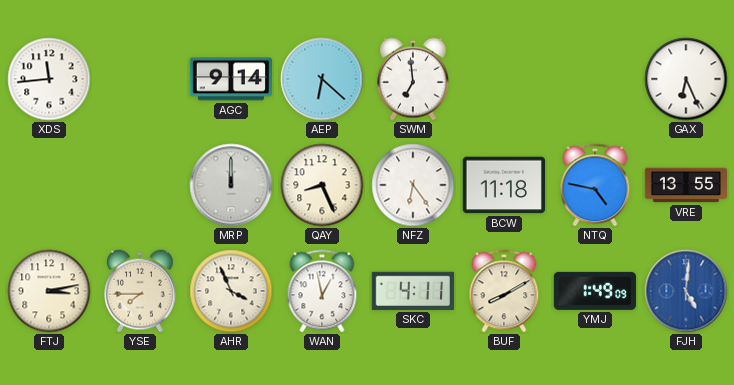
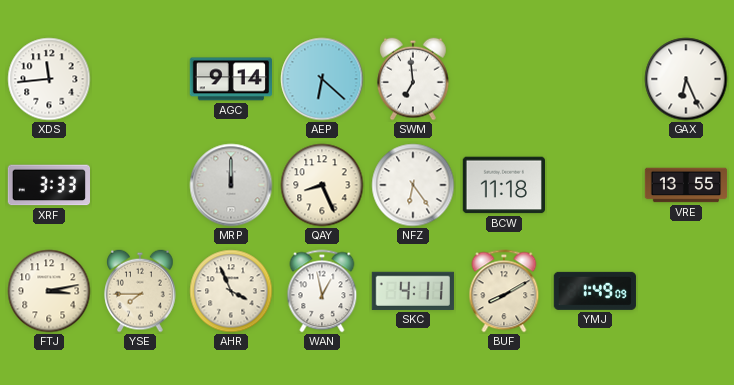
XRF: none -> 3:33 (48, 185)
NTQ: 4:47 -> none (595, 185)
FJH: 5:01 -> none (686, 291)
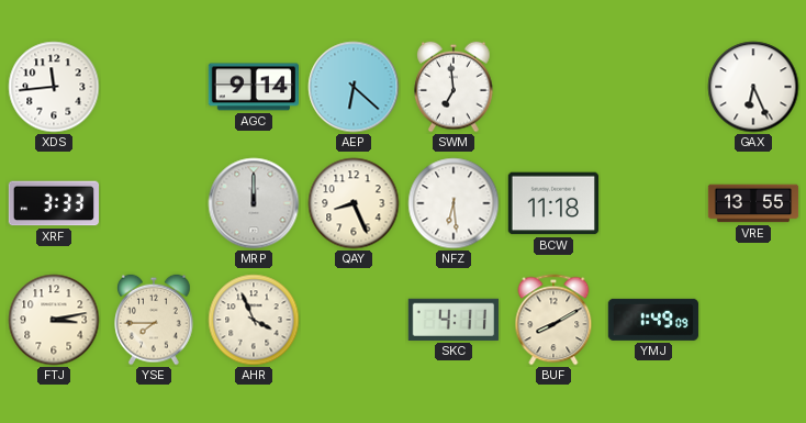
NFZ: 6:24 -> 6:29 (454, 203)
WAN: 12:58 -> none (322, 291)
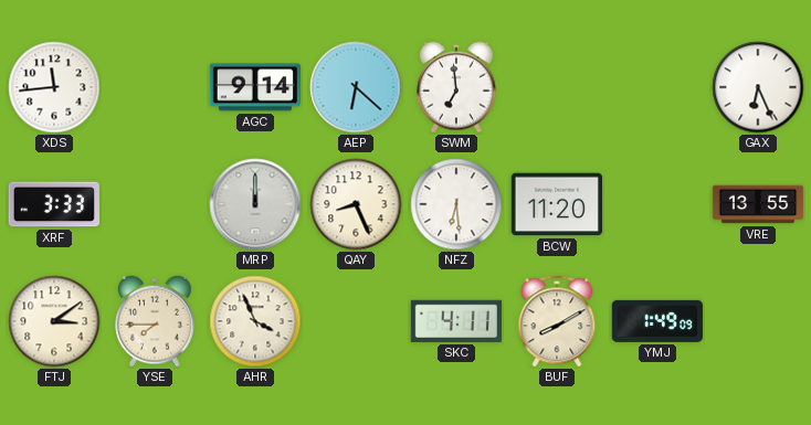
BCW: 11:18 -> 11:20 (556, 204)
FTJ: 3:13 -> 3:09 (54, 321)
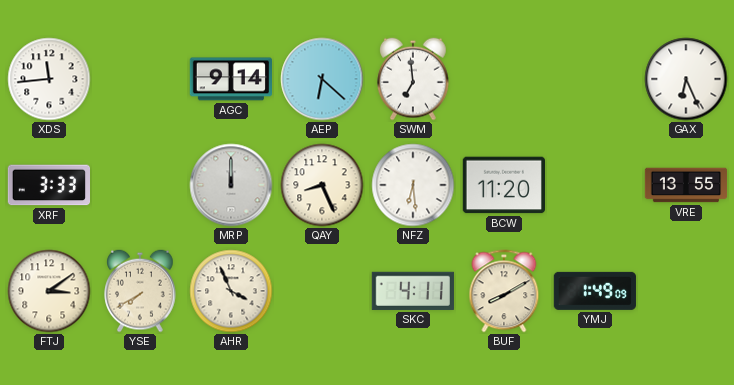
YSE: 7:45 -> 7:40 (140, 291)
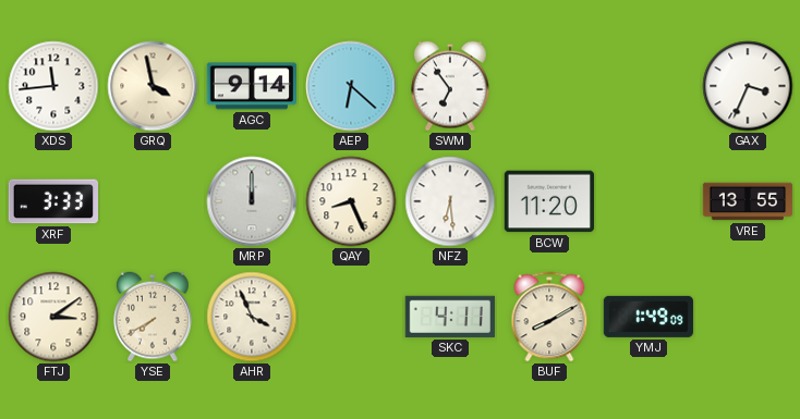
GRQ: none -> 3:58 (153, 86)
SWM: 6:59 -> 6:54 (450, 86)
GAX: 6:26 -> 3:34 (748, 86)
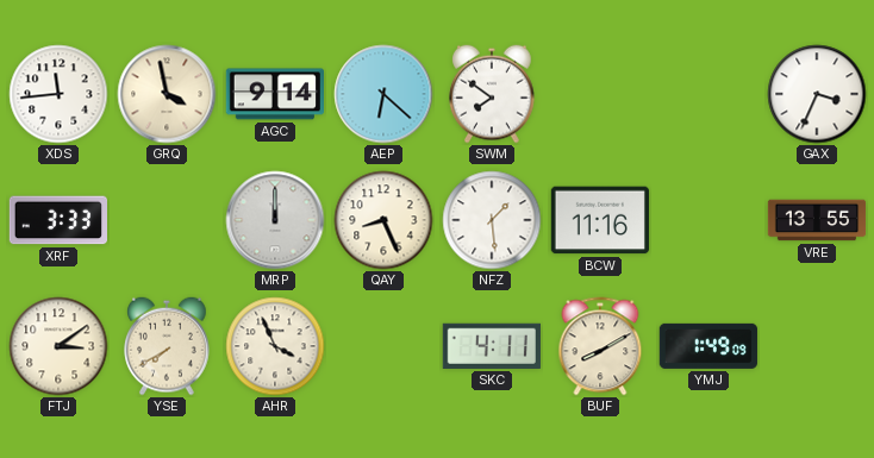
SWM: 6:54 -> 7:51 (492, 94)
NFZ: 6:29 -> 1:29 (492, 220)
BCW: 11:20 -> 11:16 (599, 220)
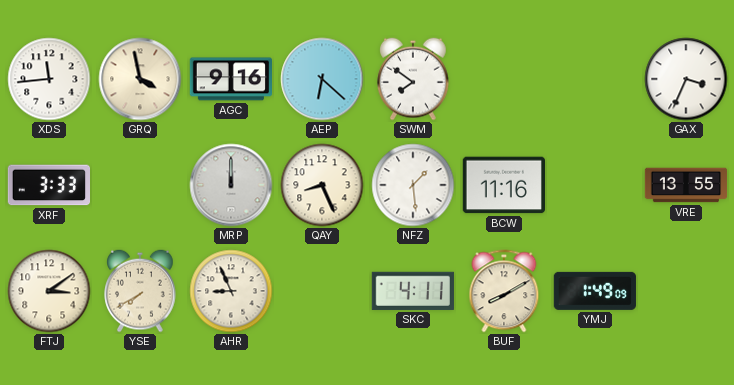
AGC: 9:14 -> 9:16 (230, 79)
AHR: 3:56 -> 8:56 (231, 291)
